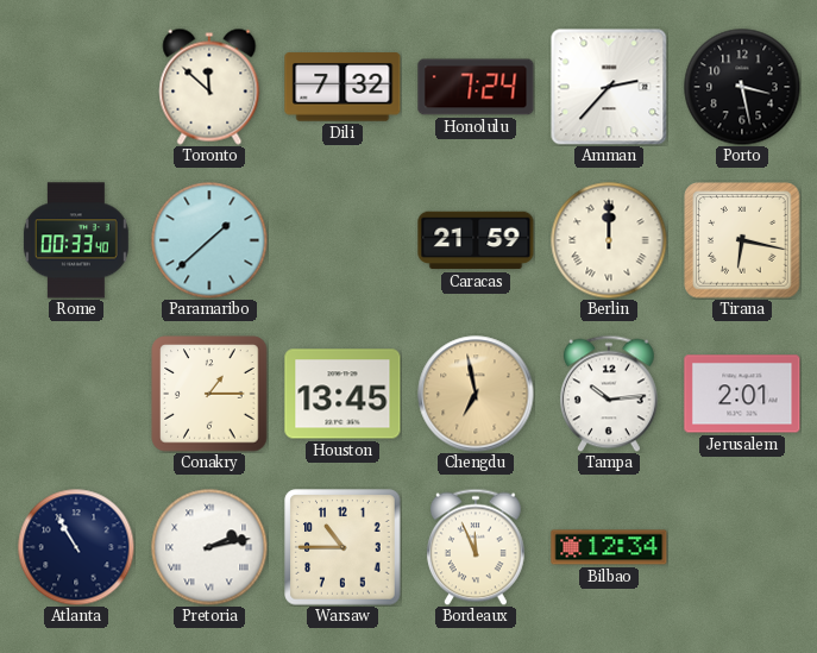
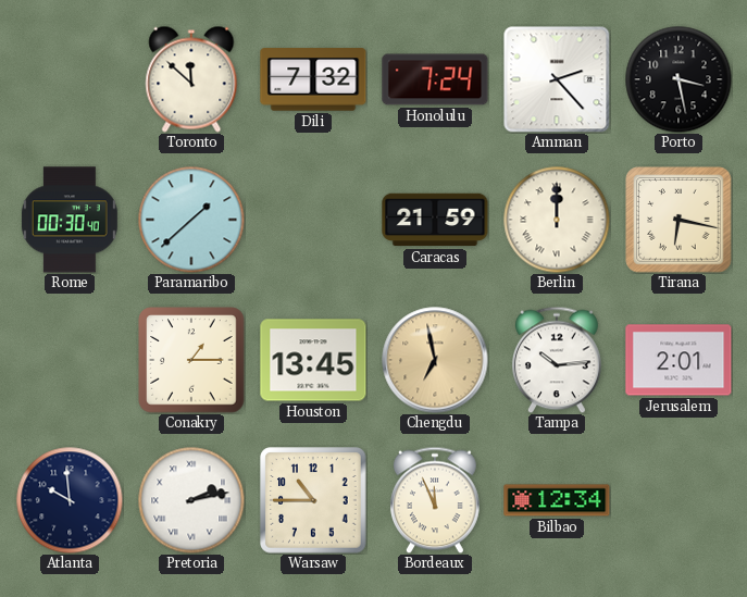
Amman: 2:37 -> 2:23 (557, 79)
Rome: 00:33 -> 00:30 (70, 220)
Atlanta: 10:55 -> 9:59 (70, 500)
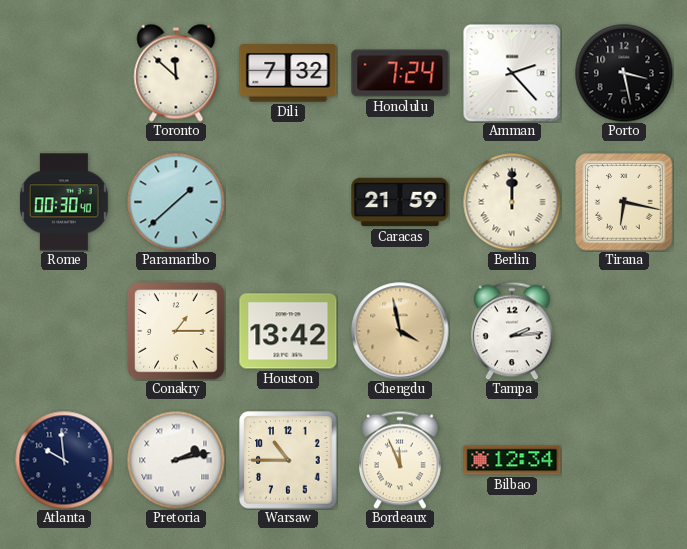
Houston: 13:45 -> 13:42 (288, 331)
Chengdu: 6:58 -> 3:58 (400, 331)
Tampa: 10:14 -> 2:14 (512, 331)
Jerusalem: 2:01 -> none (678, 360)
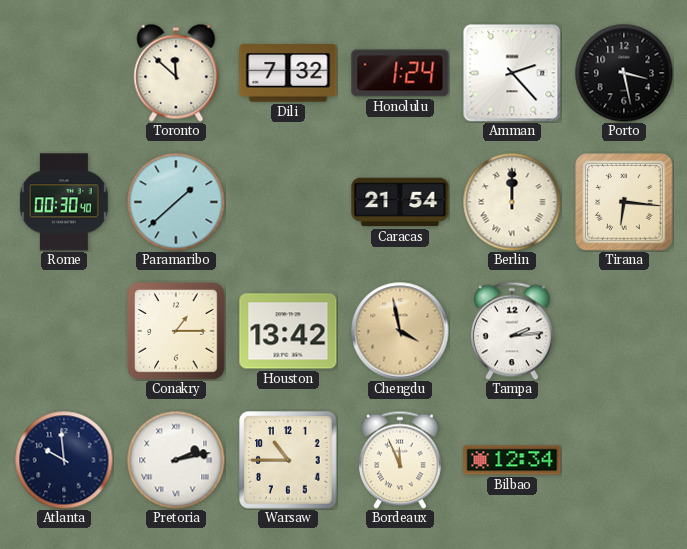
Honolulu: 7:24 -> 1:24 (400, 73)
Caracas: 21:59 -> 21:54 (400, 202)
Tirana: 6:17 -> 6:16 (624, 202)
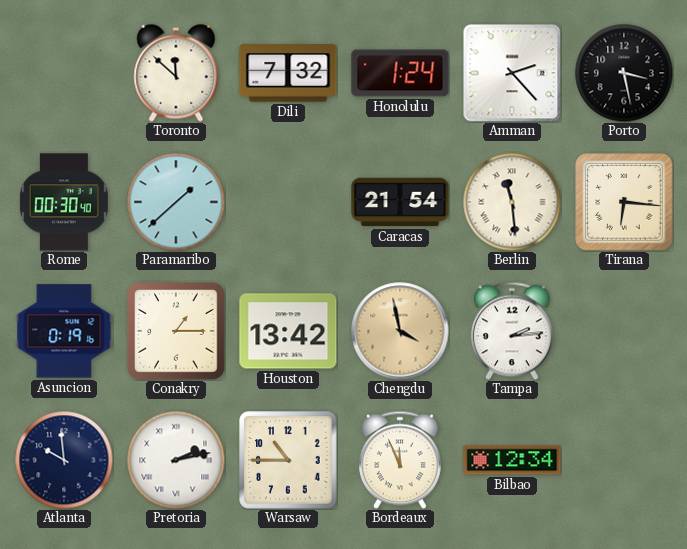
Berlin: 12:00 -> 11:29 (512, 202)
Asuncion: none -> 0:19 (64, 331)
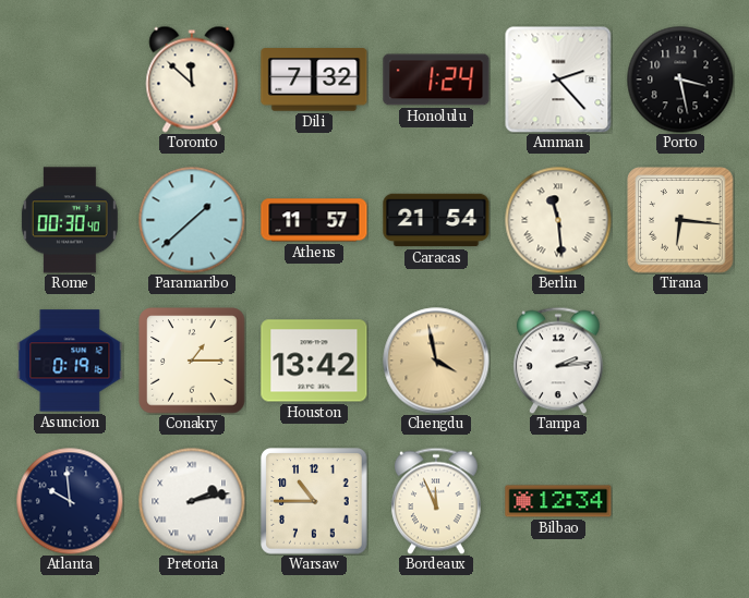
Athens: none -> 11:57 (314, 220)
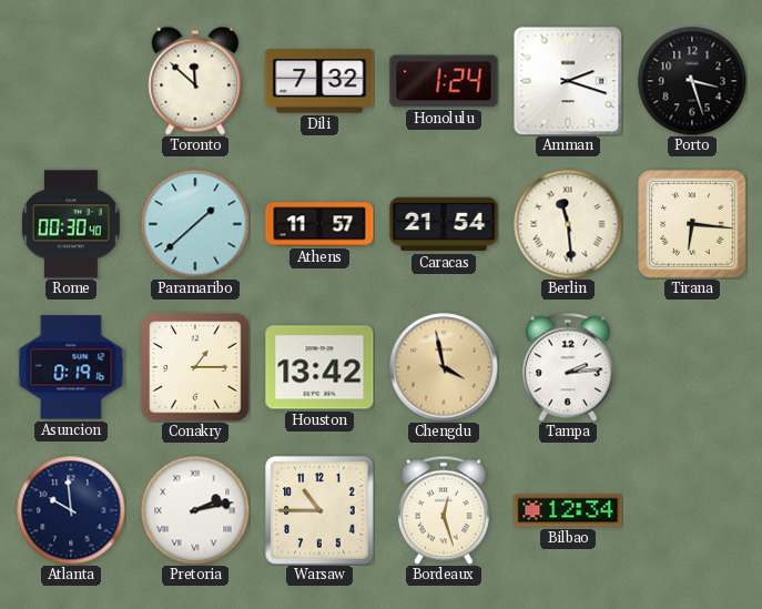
Amman: 2:23 -> 2:18 (568, 81)
Porto: 3:28 -> 3:27 (692, 81)
Bordeaux: 11:56 -> 12:27 (444, 510)
